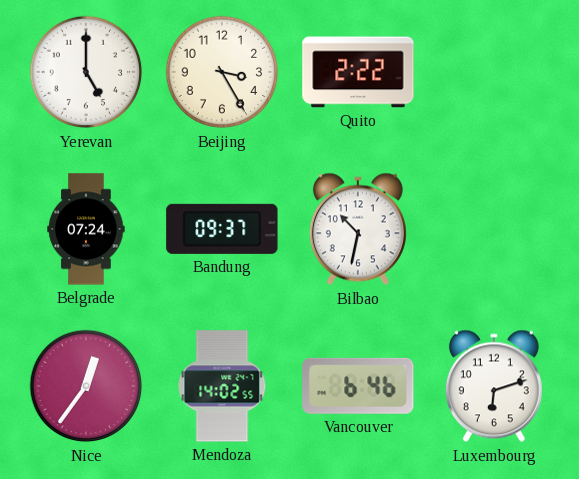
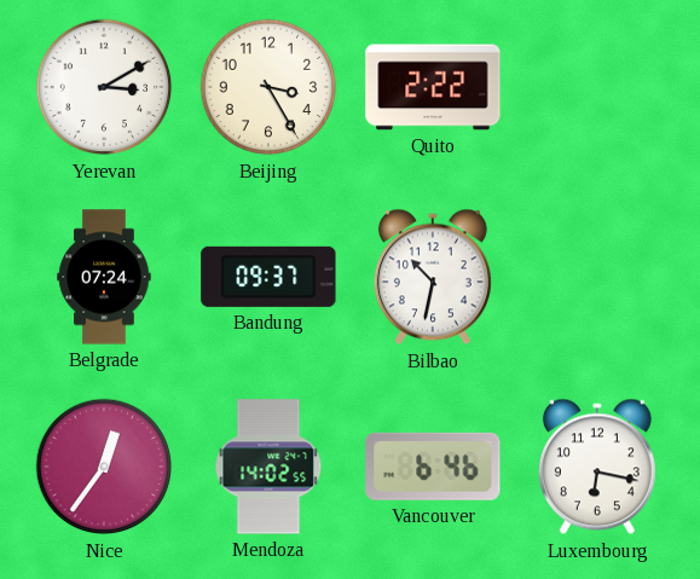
Yerevan: 5:00 -> 3:10 (104, 87)
Luxembourg: 6:12 -> 6:17 (597, 467)
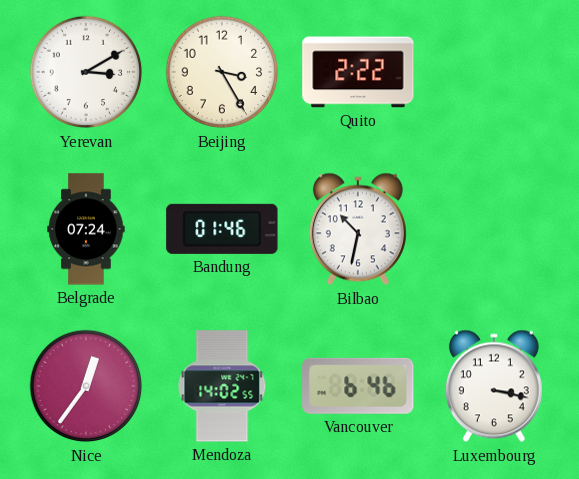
Bandung: 09:37 -> 01:46 (222, 229)
Luxembourg: 6:17 -> 3:17 (494, 386)
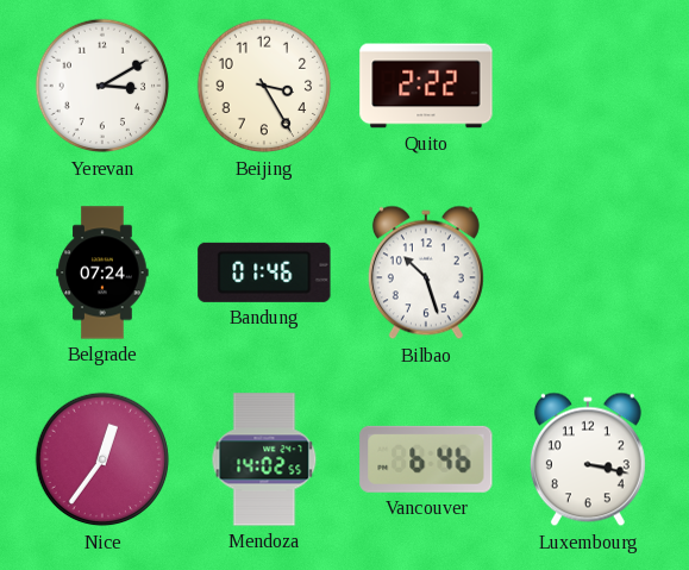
Bilbao: 10:32 -> 10:27 (426, 273)
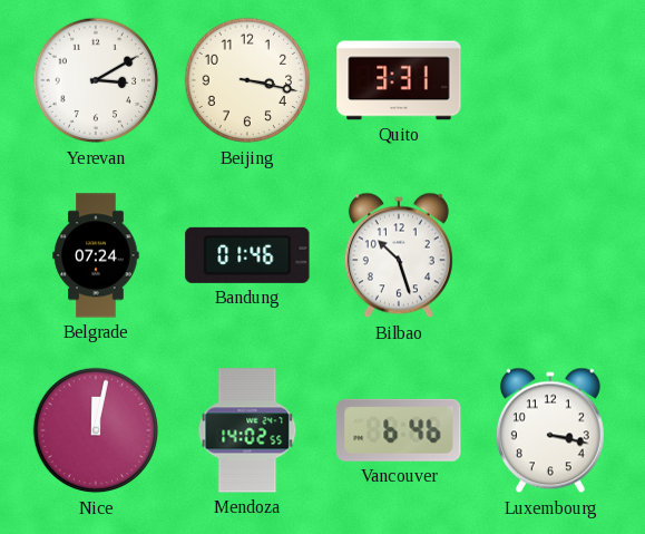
Beijing: 3:25 -> 3:17 (247, 80)
Quito: 2:22 -> 3:31 (399, 80)
Nice: 12:36 -> 12:02 (96, 430)
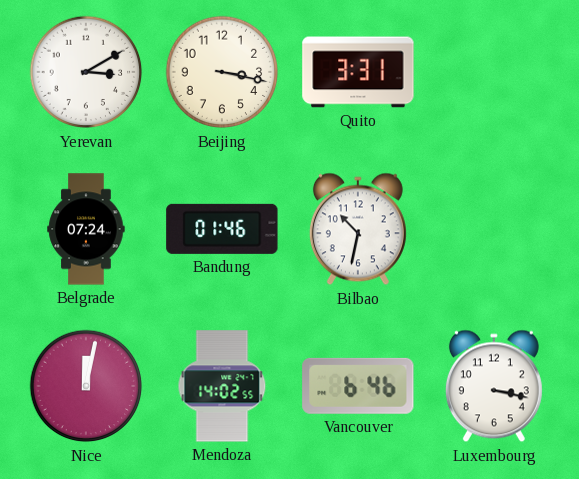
Bilbao: 10:27 -> 10:32 (358, 229)
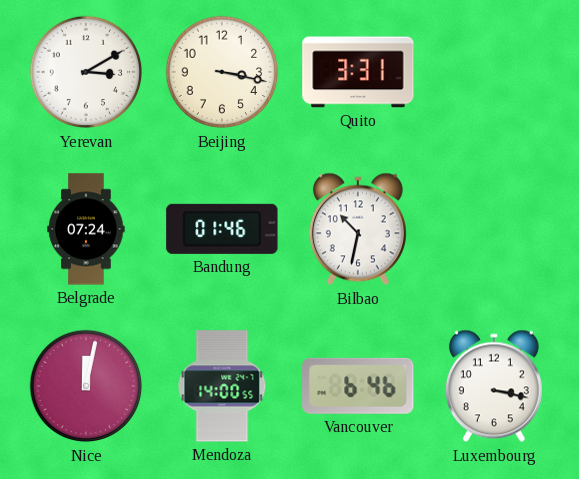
Mendoza: 14:02 -> 14:00 (222, 386)
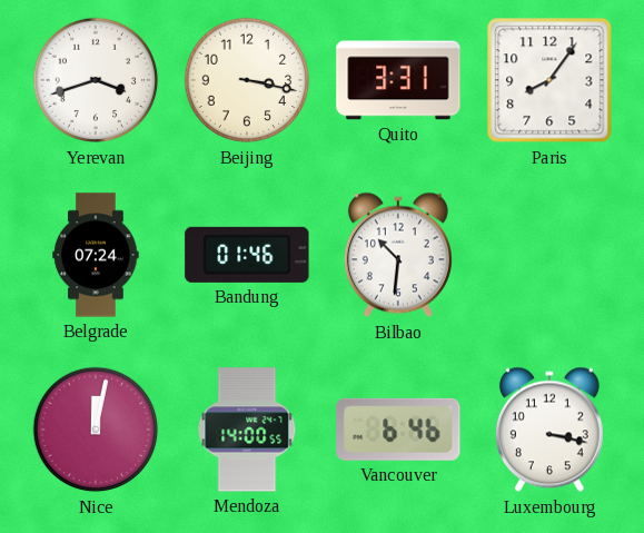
Yerevan: 3:10 -> 3:42 (96, 80)
Paris: none -> 8:06 (549, 80)
Bilbao: 10:32 -> 10:31 (398, 255)
